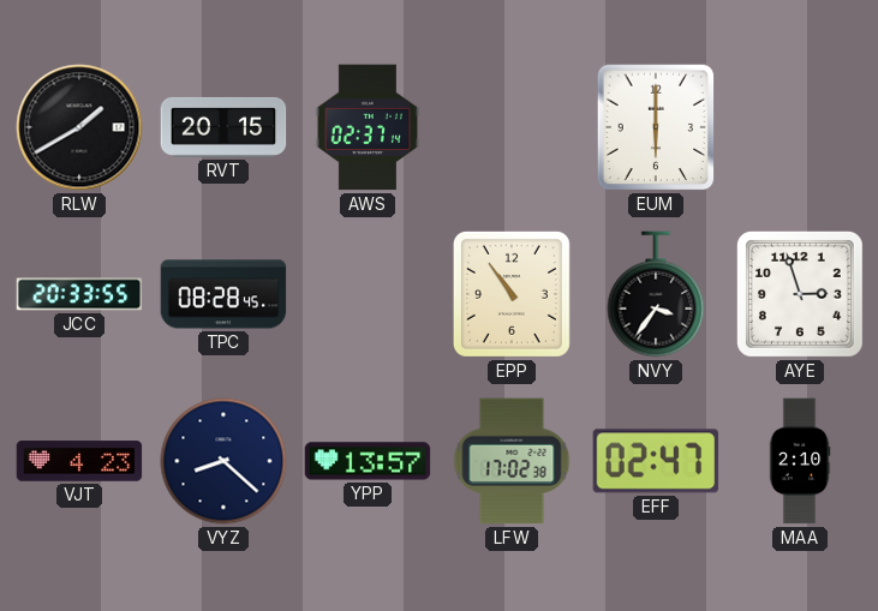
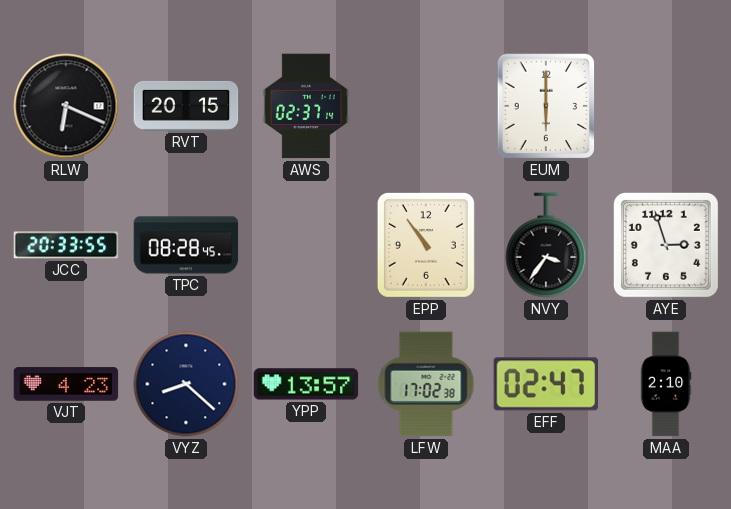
RLW: 1:40 -> 6:19 (66, 106)
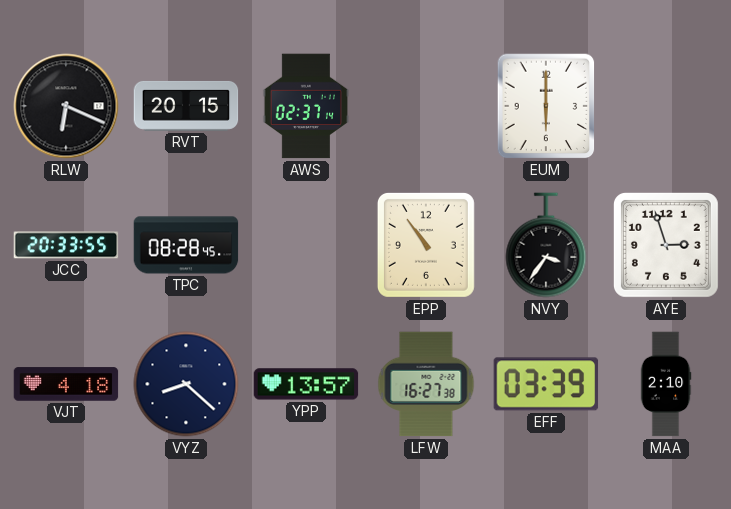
VJT: 4:23 -> 4:18 (66, 384)
LFW: 17:02 -> 16:27 (426, 384)
EFF: 02:47 -> 03:39 (546, 384)
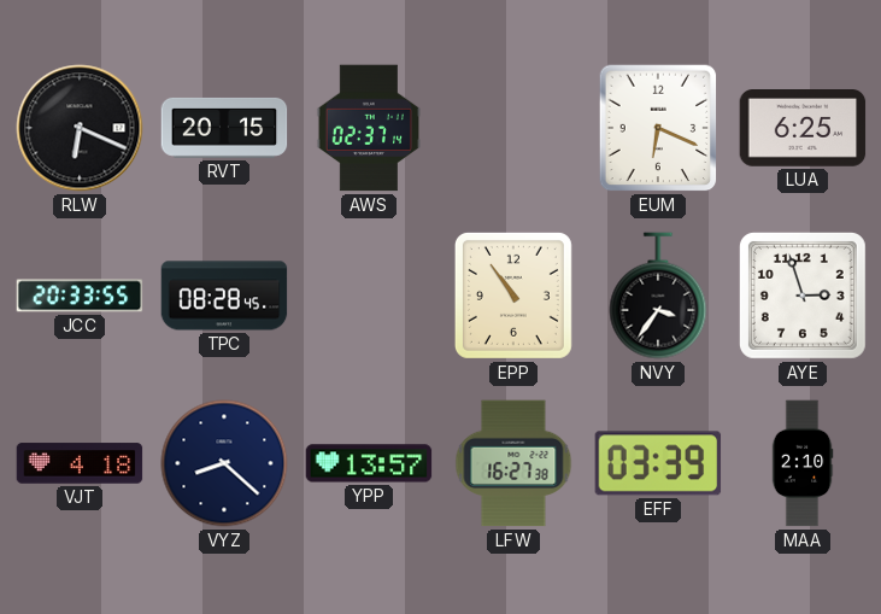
EUM: 6:00 -> 6:19 (658, 128)
LUA: none -> 6:25 (803, 128)
